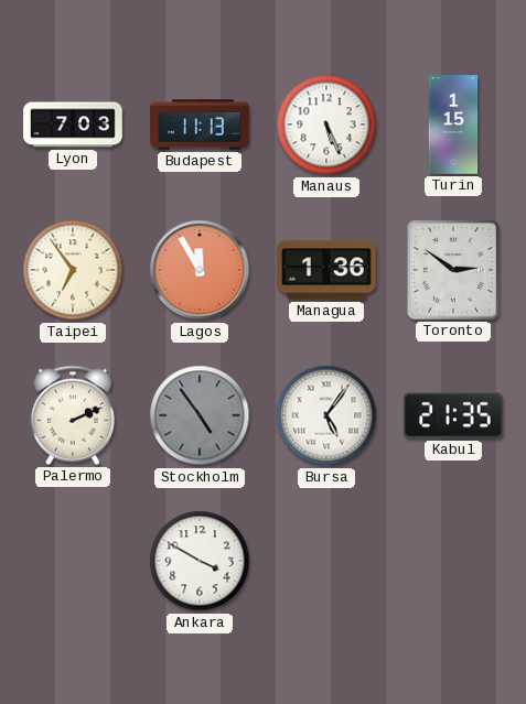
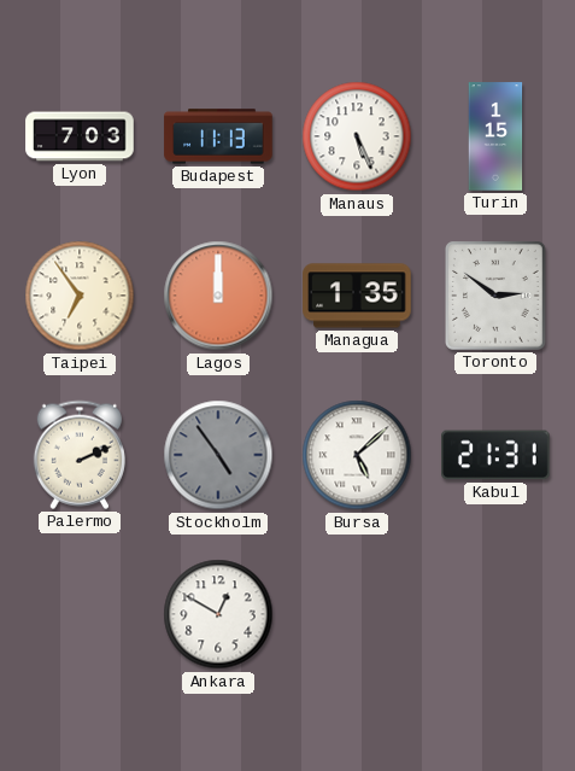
Lagos: 11:55 -> 12:00 (218, 296)
Managua: 1:36 -> 1:35 (357, 296)
Bursa: 5:06 -> 5:08 (357, 455)
Kabul: 21:35 -> 21:31 (495, 455)
Ankara: 3:50 -> 12:50 (218, 614)
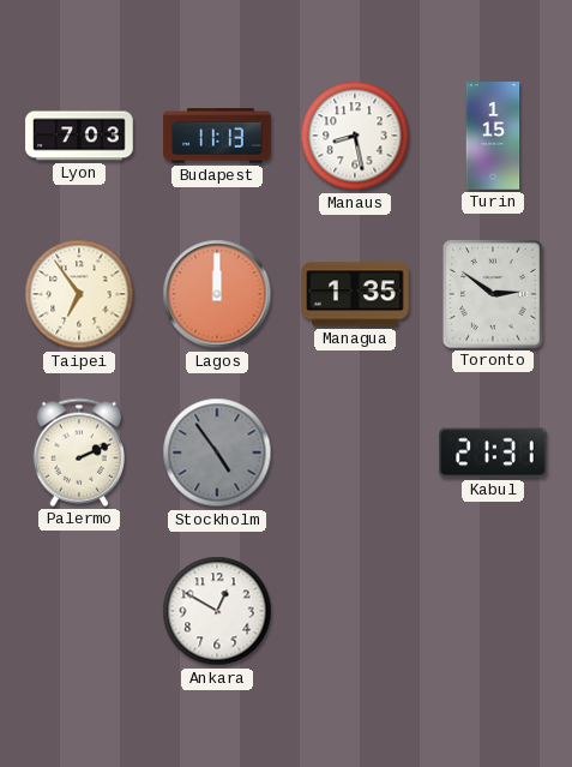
Manaus: 5:26 -> 8:28 (355, 136)
Bursa: 5:08 -> none (357, 455)
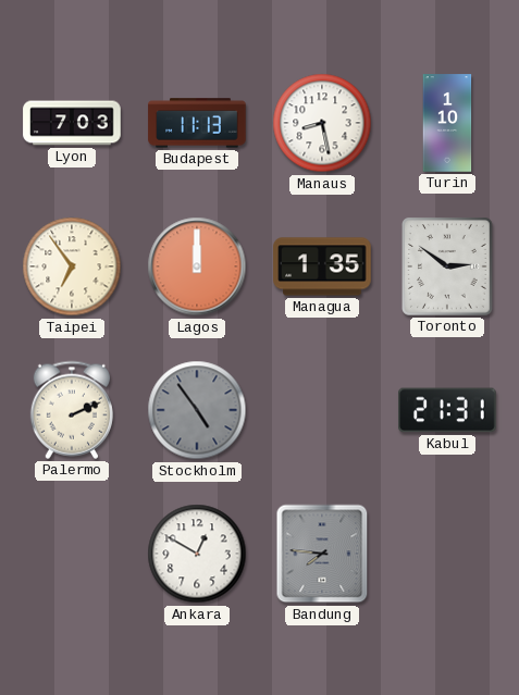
Turin: 1:15 -> 1:10 (447, 123)
Bandung: none -> 7:46 (322, 554)
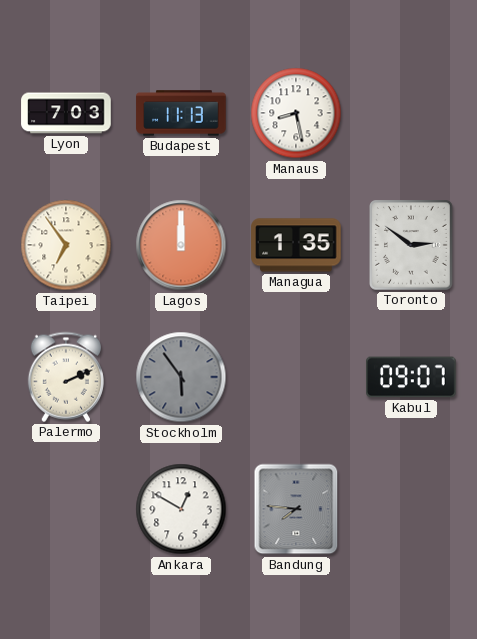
Turin: 1:10 -> none (447, 123)
Stockholm: 4:54 -> 5:54 (181, 377)
Kabul: 21:31 -> 09:07 (411, 377)
